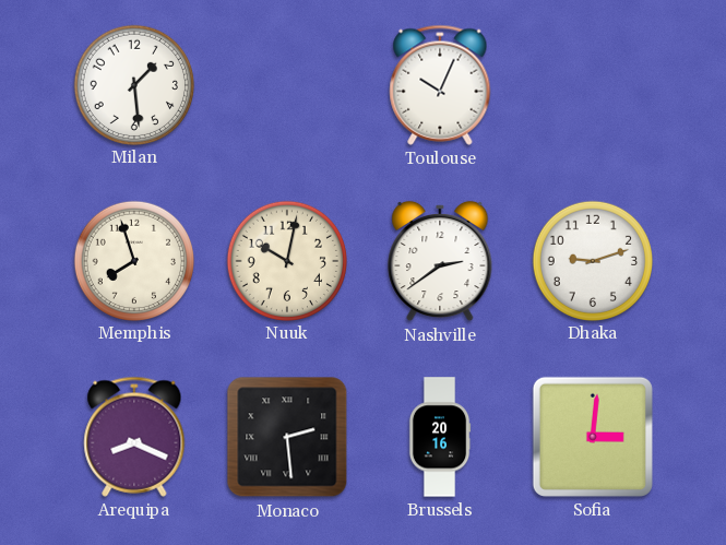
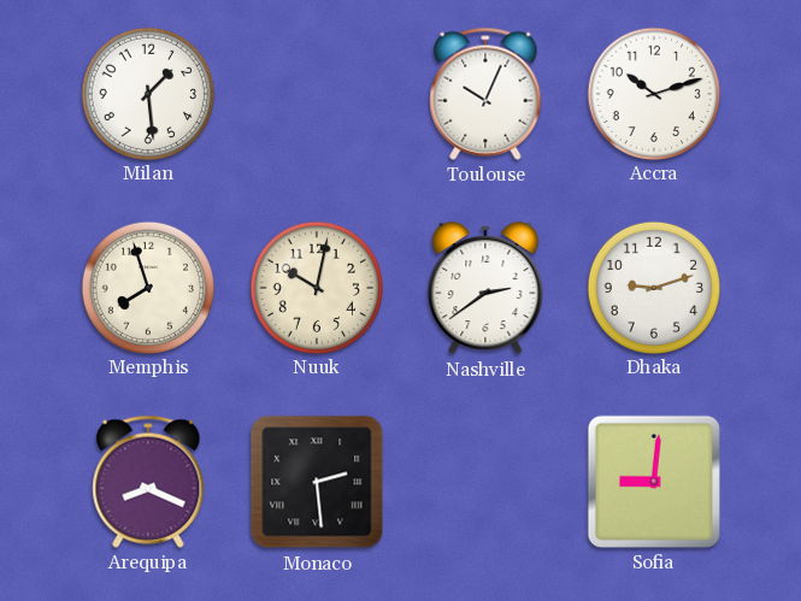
Accra: none -> 10:12 (653, 93)
Brussels: 20:16 -> none (440, 437)
Sofia: 3:01 -> 9:01 (654, 482)
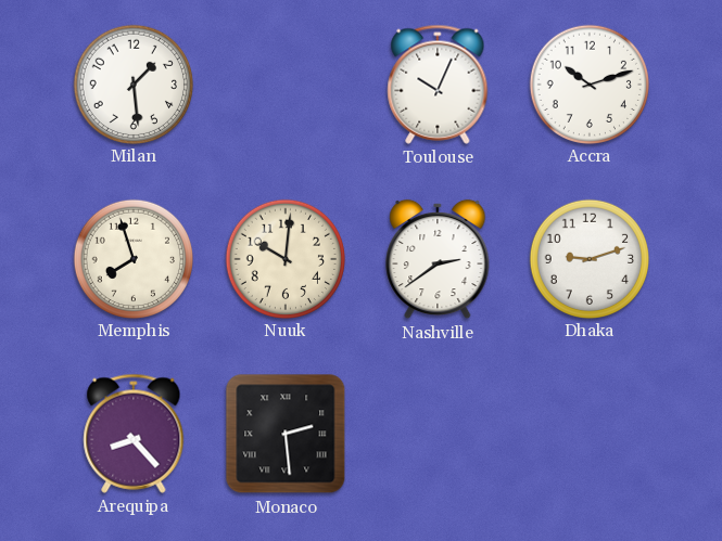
Nuuk: 10:02 -> 10:01 (284, 258)
Arequipa: 8:19 -> 8:23 (134, 434)
Sofia: 9:01 -> none (654, 482)
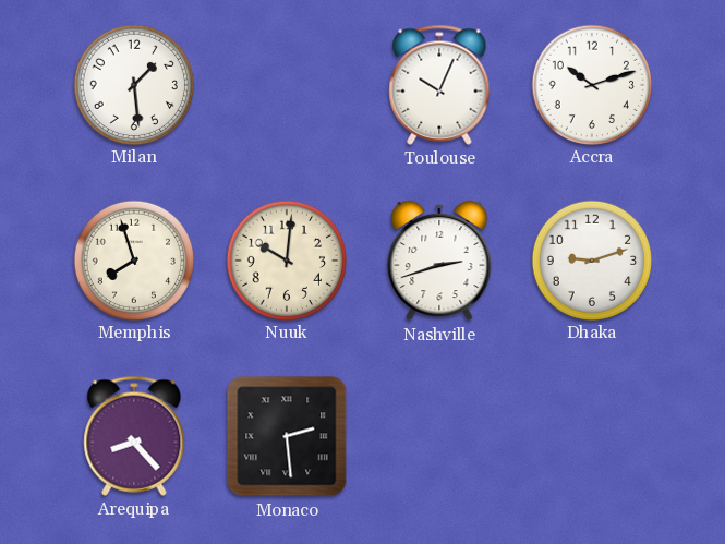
Nashville: 2:39 -> 2:42 (439, 261)
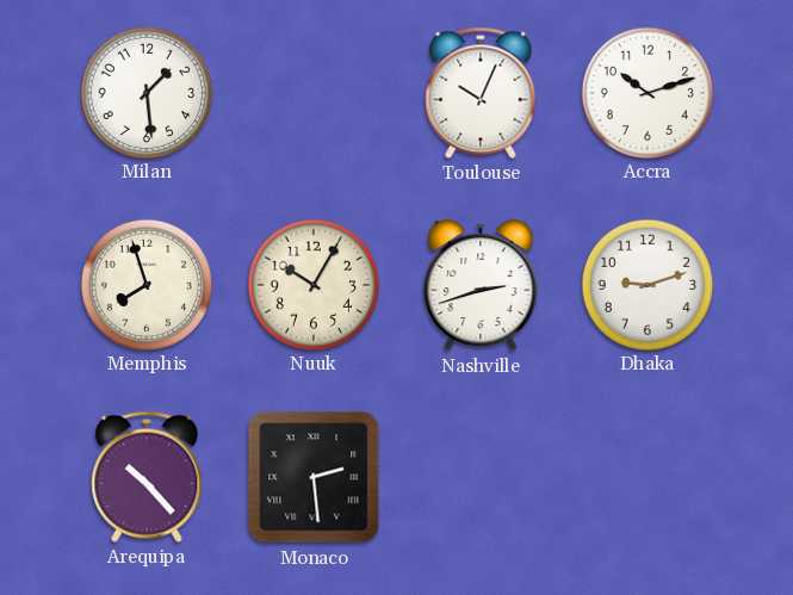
Nuuk: 10:01 -> 10:05 (312, 284)
Arequipa: 8:23 -> 10:23 (147, 477)
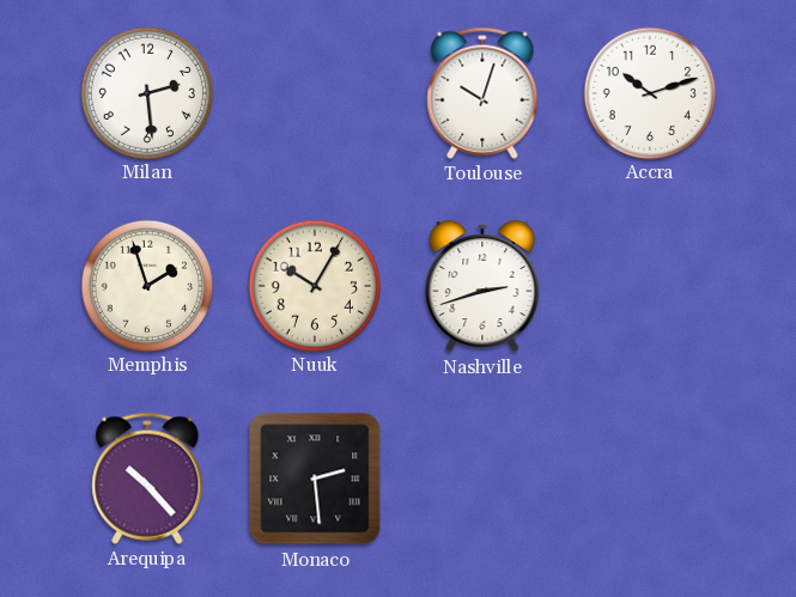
Milan: 1:29 -> 2:29 (146, 92)
Toulouse: 10:04 -> 10:03 (482, 93)
Memphis: 7:57 -> 1:57 (146, 285)
Dhaka: 9:12 -> none (646, 284)
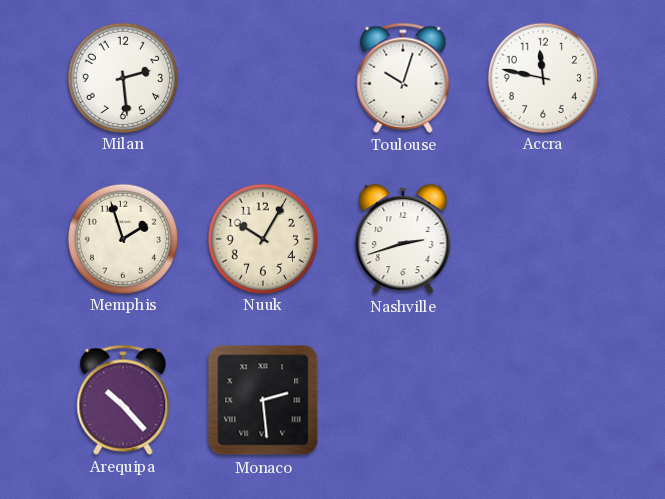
Accra: 10:12 -> 11:47 (542, 77)
